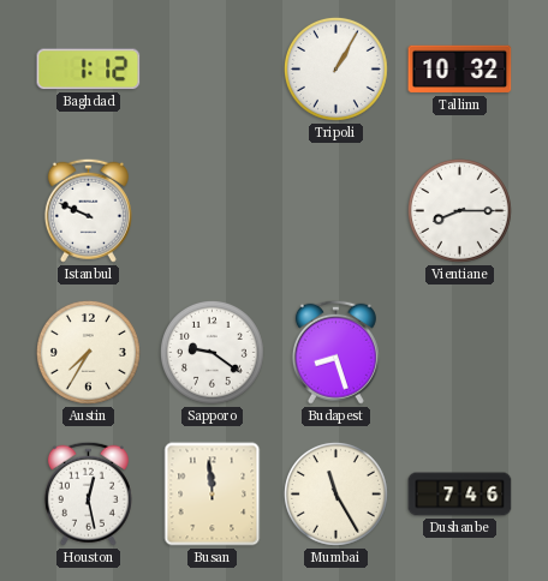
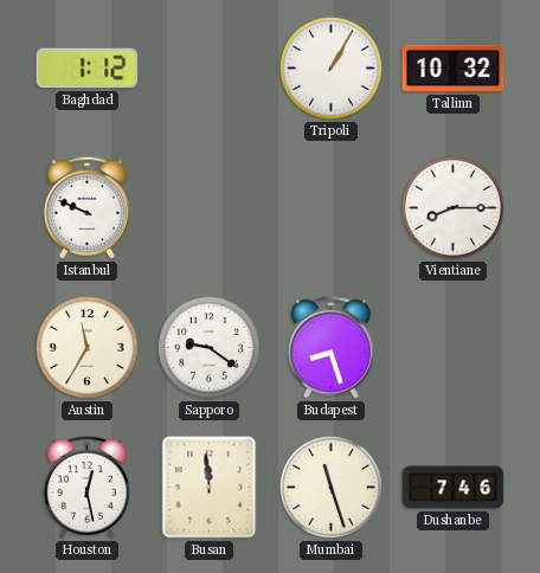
Austin: 7:35 -> 11:35 (86, 347)
Mumbai: 11:25 -> 11:27 (330, 487)
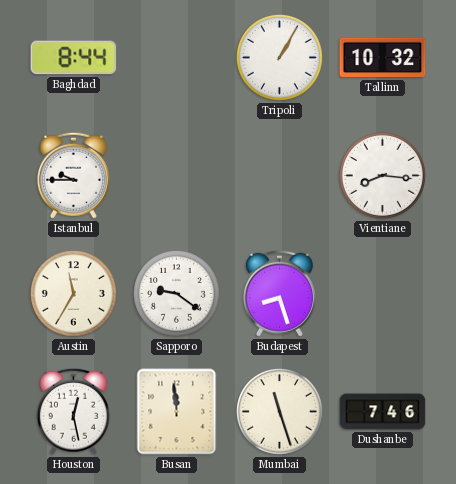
Baghdad: 1:12 -> 8:44 (74, 58)
Istanbul: 9:49 -> 9:45 (73, 175)
Vientiane: 8:15 -> 8:16 (382, 175)
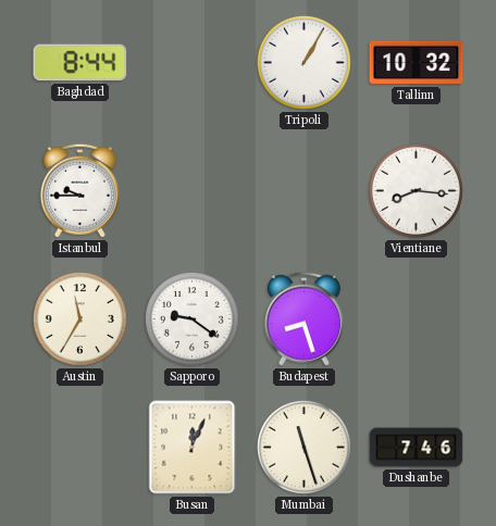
Houston: 12:28 -> none (73, 411)
Busan: 11:59 -> 12:04 (193, 448)
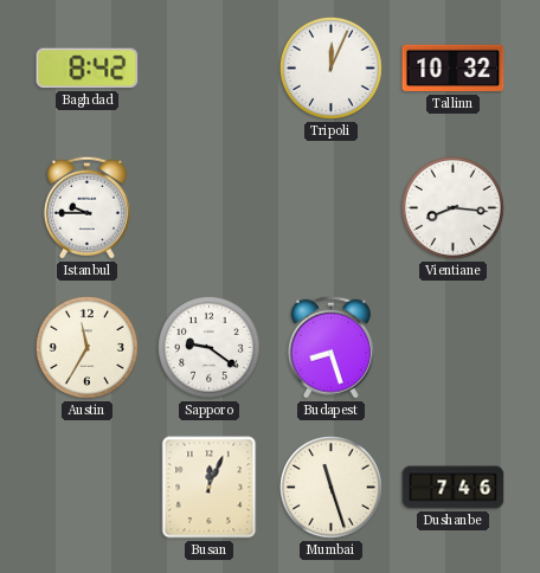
Baghdad: 8:44 -> 8:42 (88, 69)
Tripoli: 1:05 -> 12:04 (330, 67)
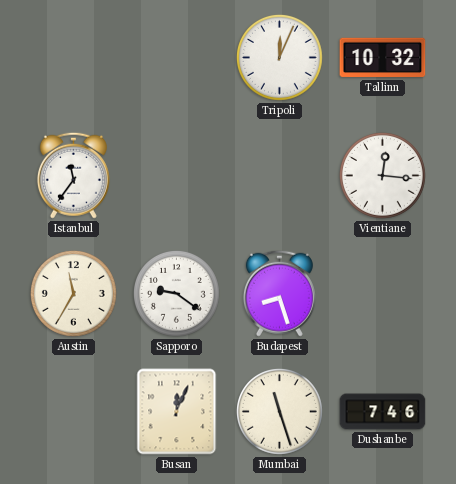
Baghdad: 8:42 -> none (88, 69)
Istanbul: 9:45 -> 11:36 (73, 175)
Vientiane: 8:16 -> 12:16 (382, 175)
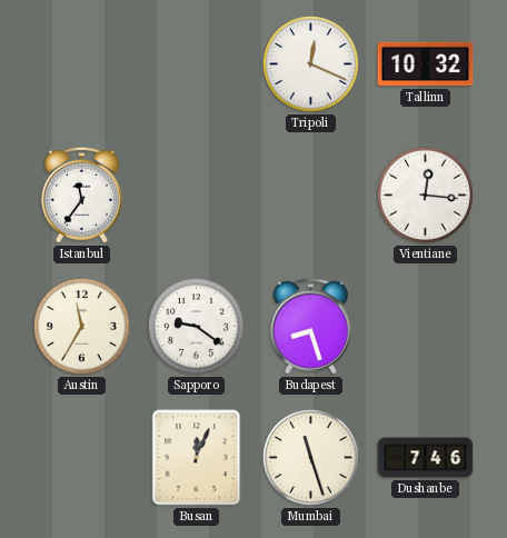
Tripoli: 12:04 -> 12:19 (310, 63)
